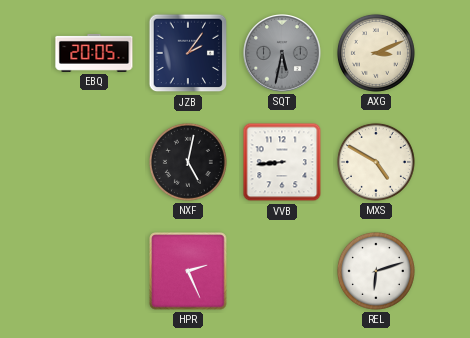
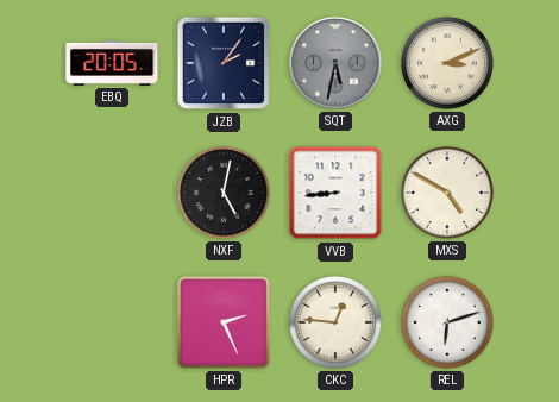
CKC: none -> 12:46 (335, 322)
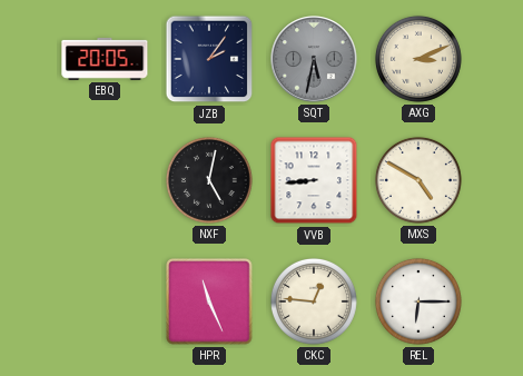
HPR: 2:26 -> 11:26 (209, 301)
REL: 6:12 -> 6:15 (418, 301)
